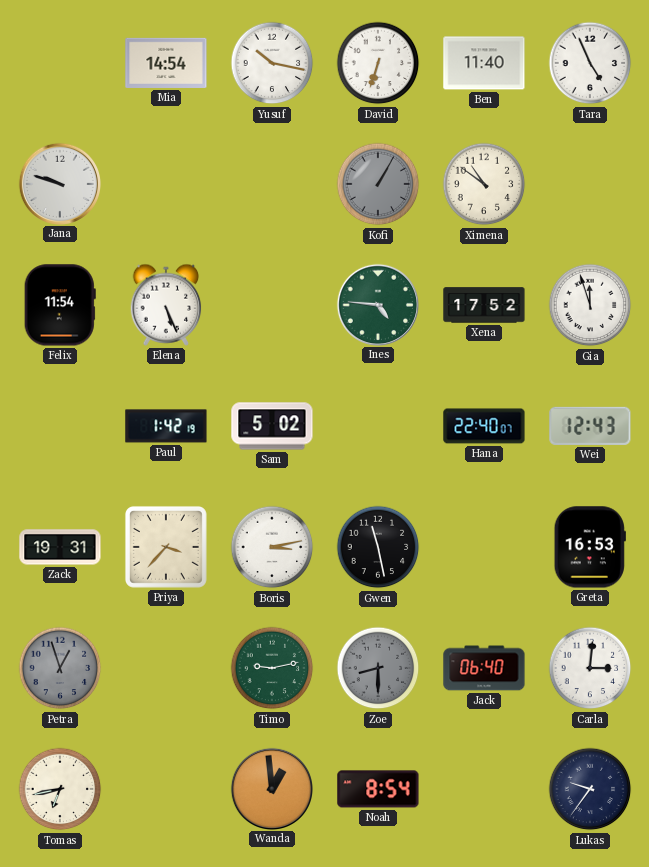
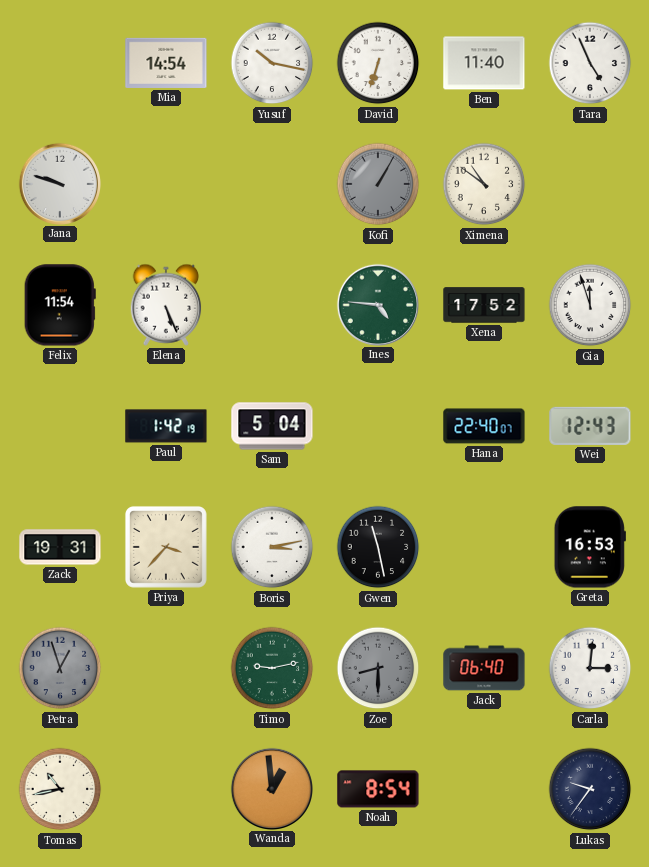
Sam: 5:02 -> 5:04 (272, 426)
Tomas: 6:43 -> 10:43 (60, 789)
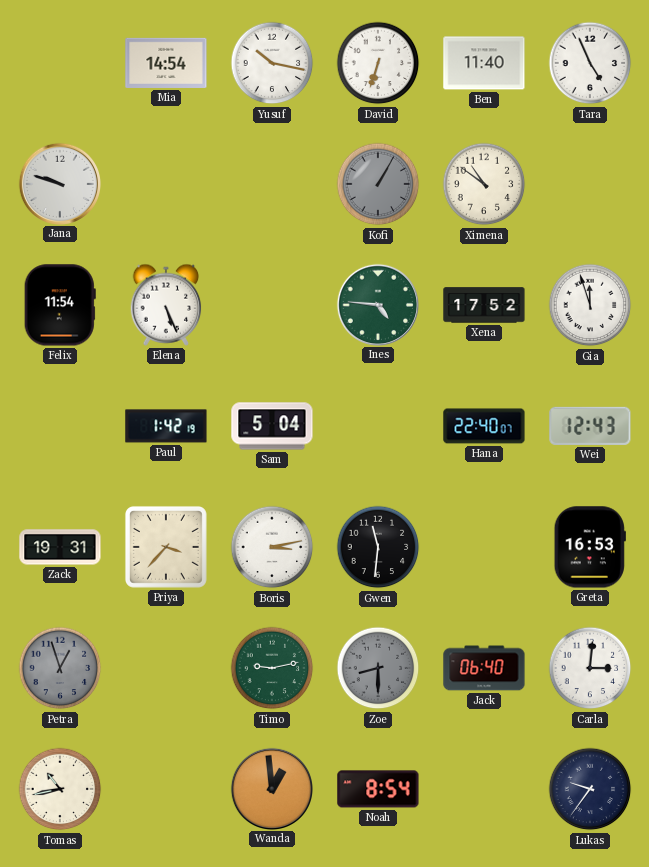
Gwen: 11:28 -> 11:31 (378, 547)
